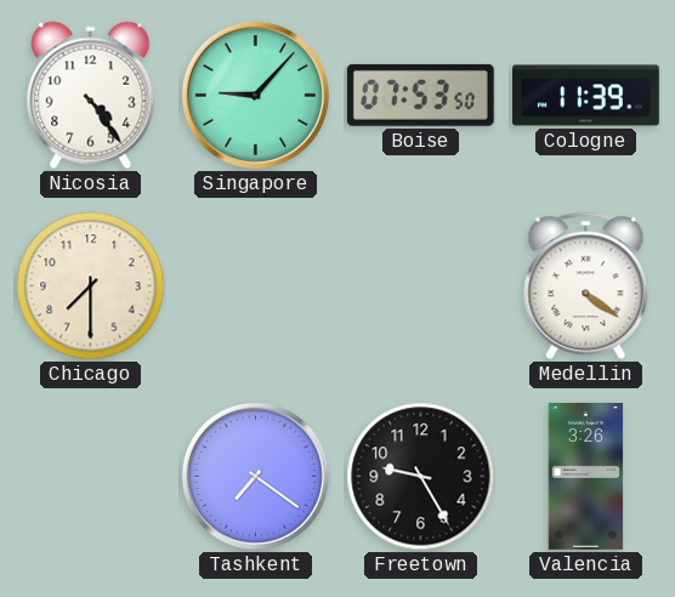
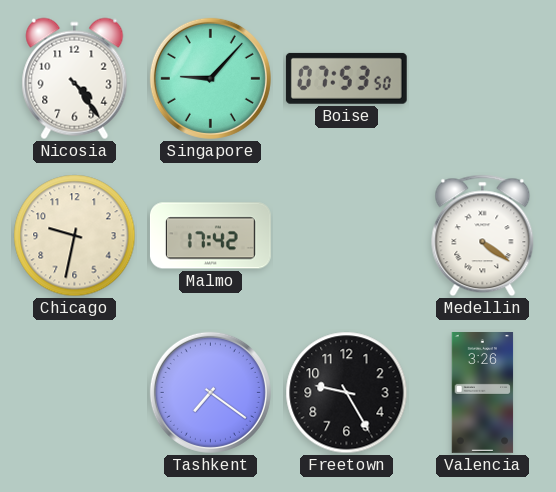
Cologne: 11:39 -> none (586, 96)
Chicago: 7:30 -> 9:32 (75, 236)
Malmo: none -> 17:42 (210, 236)
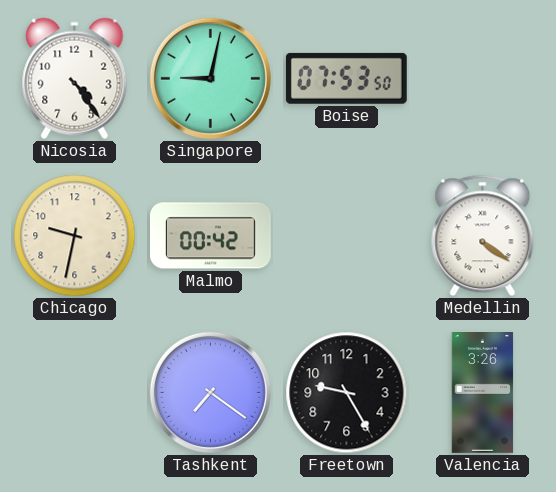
Singapore: 9:07 -> 9:02 (210, 78)
Malmo: 17:42 -> 00:42 (210, 236)
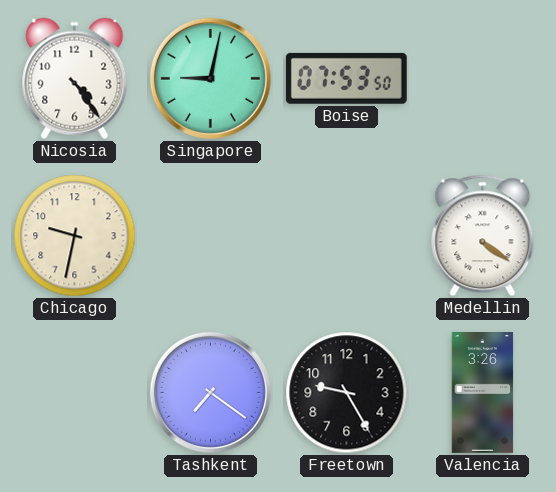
Malmo: 00:42 -> none (210, 236)
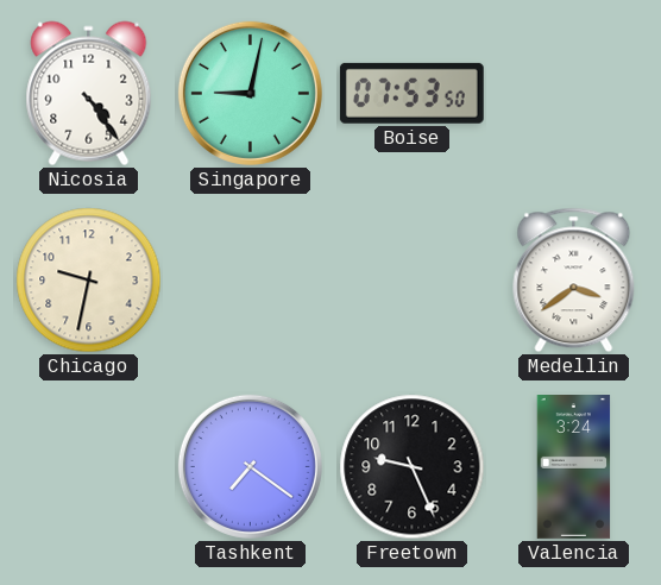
Medellin: 4:21 -> 3:39 (574, 281)
Freetown: 9:25 -> 9:26 (413, 467)
Valencia: 3:26 -> 3:24 (574, 467)
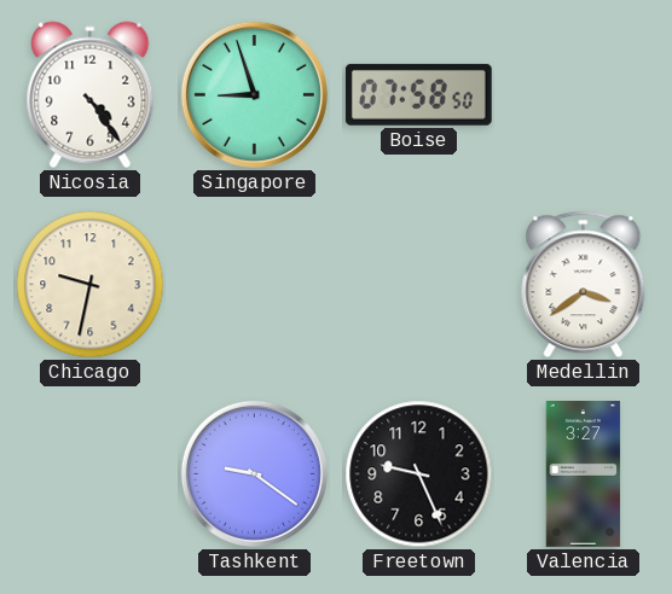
Singapore: 9:02 -> 8:57 (254, 94)
Boise: 07:53 -> 07:58 (418, 94)
Tashkent: 7:21 -> 9:21 (254, 473)
Valencia: 3:24 -> 3:27 (584, 474)
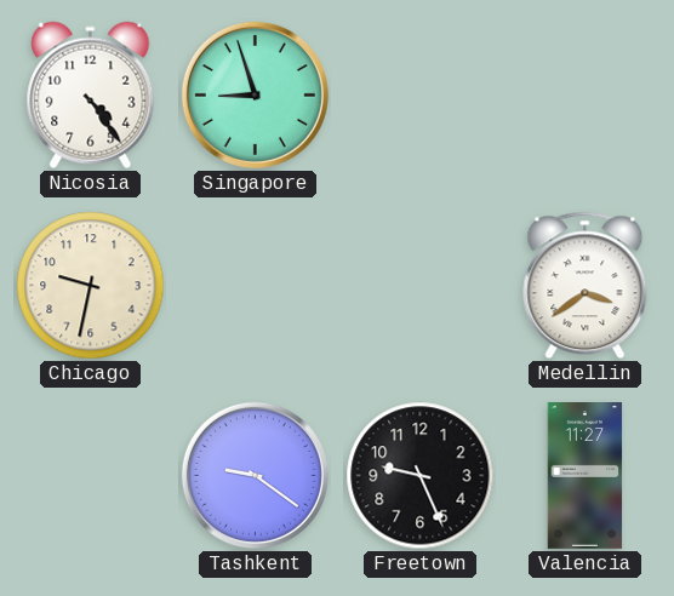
Boise: 07:58 -> none (418, 94)
Valencia: 3:27 -> 11:27 (586, 476)
